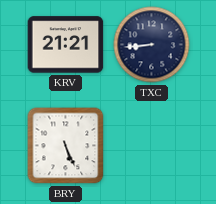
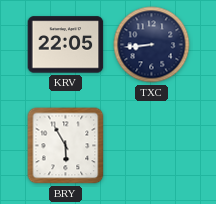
KRV: 21:21 -> 22:05 (66, 45)
BRY: 5:26 -> 5:55 (66, 146)
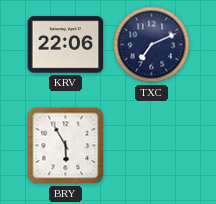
KRV: 22:05 -> 22:06 (66, 45)
TXC: 8:44 -> 7:11 (152, 45)
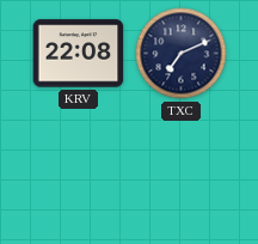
KRV: 22:06 -> 22:08 (79, 54)
BRY: 5:55 -> none (66, 146)
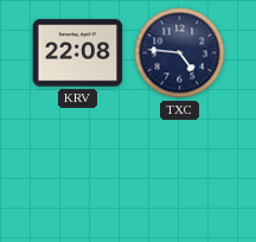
TXC: 7:11 -> 4:46 (180, 53)
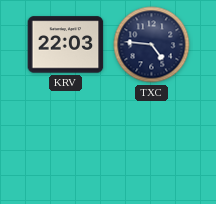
KRV: 22:08 -> 22:03 (66, 45)
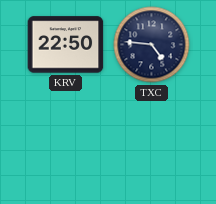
KRV: 22:03 -> 22:50 (66, 45)
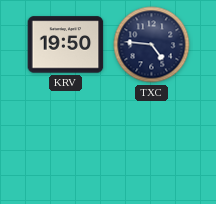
KRV: 22:50 -> 19:50 (66, 45)
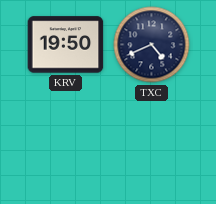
TXC: 4:46 -> 4:41 (152, 45)
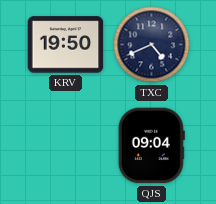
QJS: none -> 09:04 (151, 146)
